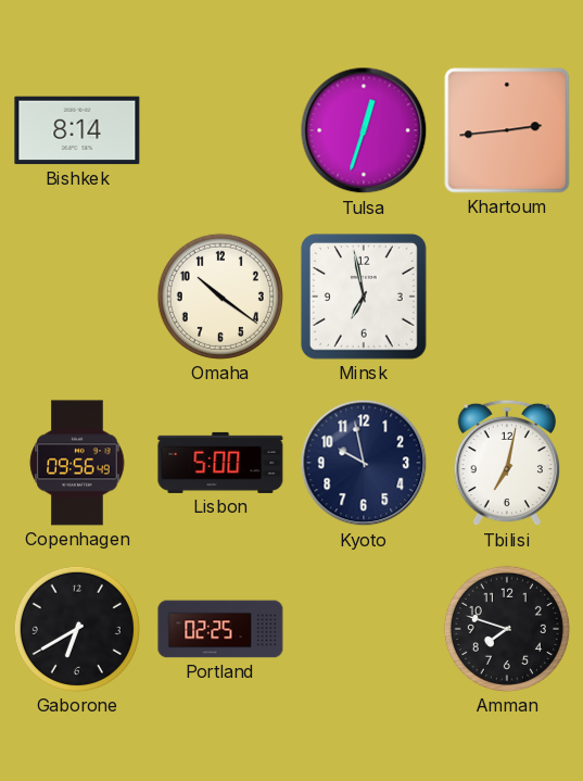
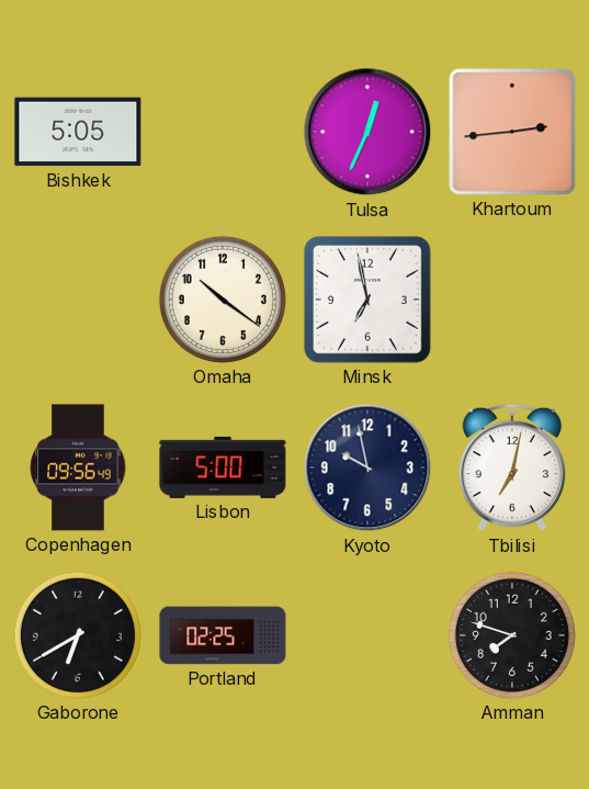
Bishkek: 8:14 -> 5:05 (78, 132)
Tulsa: 12:33 -> 12:34 (367, 132)
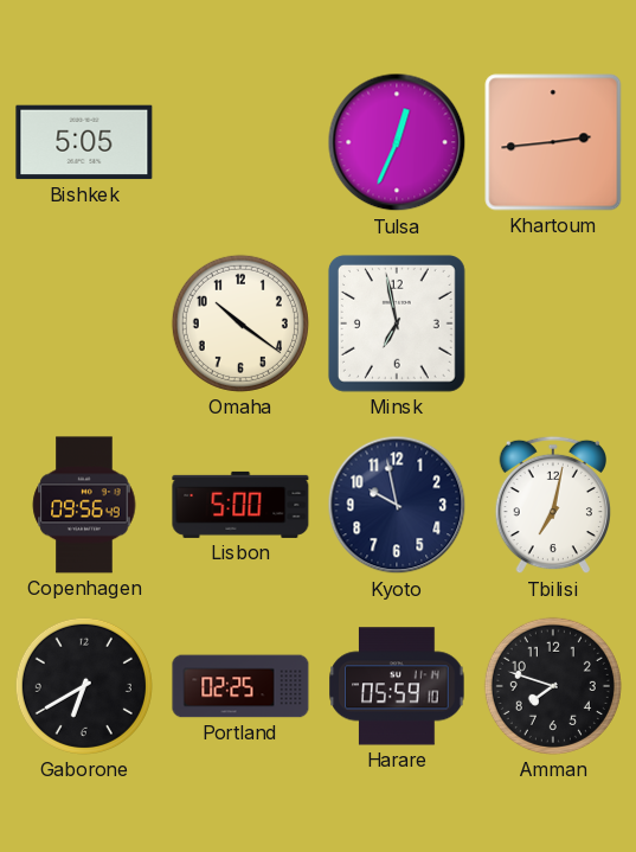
Harare: none -> 05:59 (397, 686)
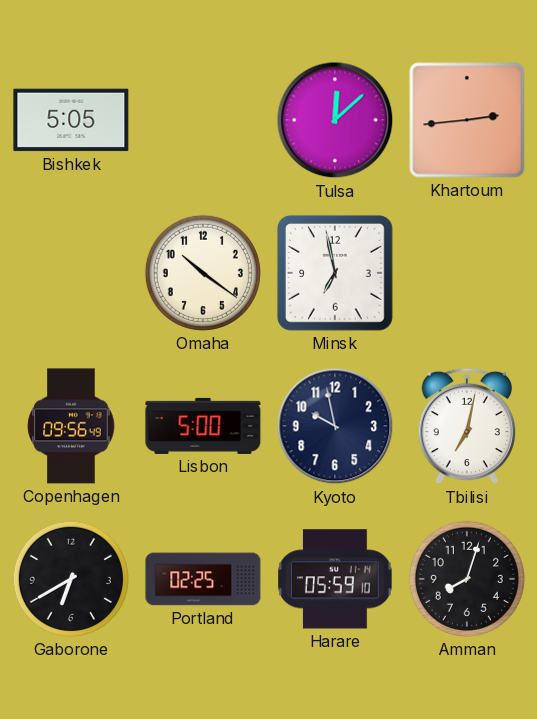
Tulsa: 12:34 -> 12:08 (335, 120)
Amman: 7:48 -> 8:03 (467, 579)
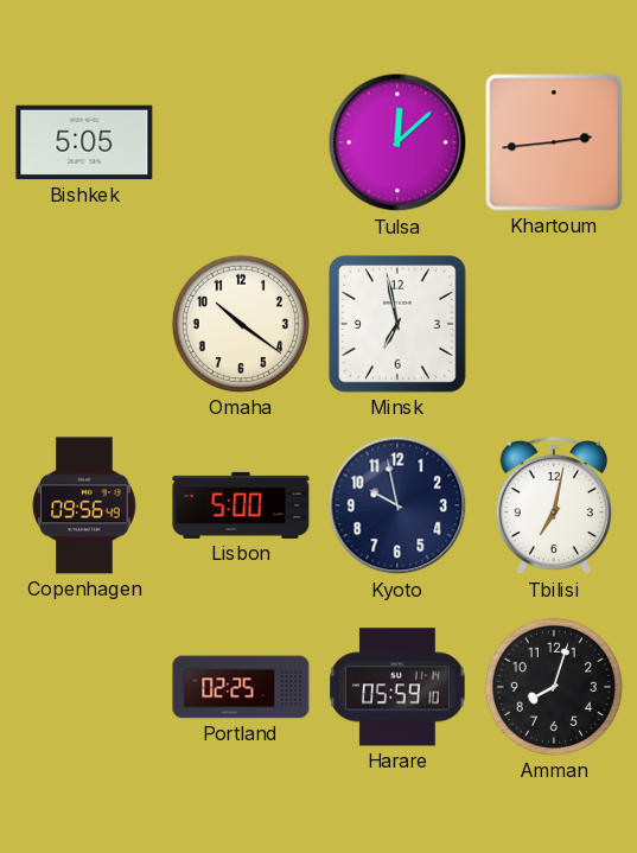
Gaborone: 6:40 -> none (71, 579)
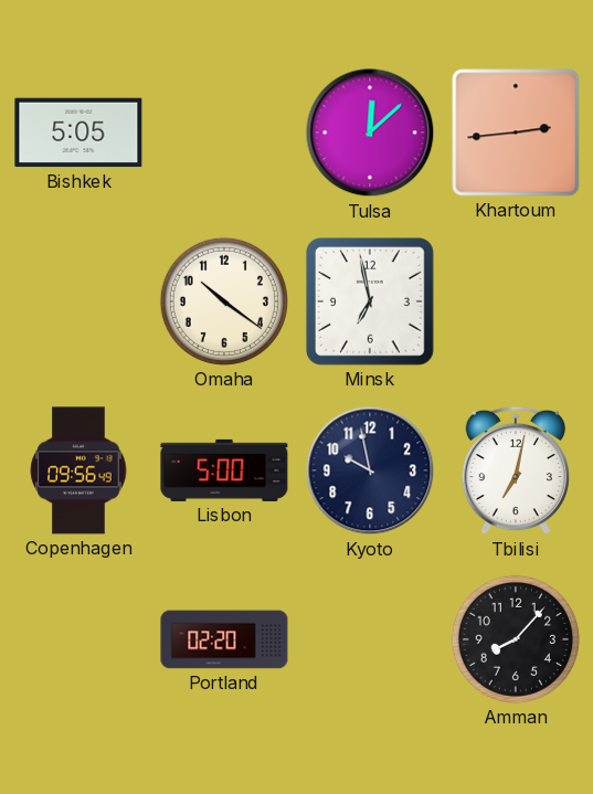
Portland: 02:25 -> 02:20 (224, 639)
Harare: 05:59 -> none (397, 687)
Amman: 8:03 -> 8:07 (516, 639)
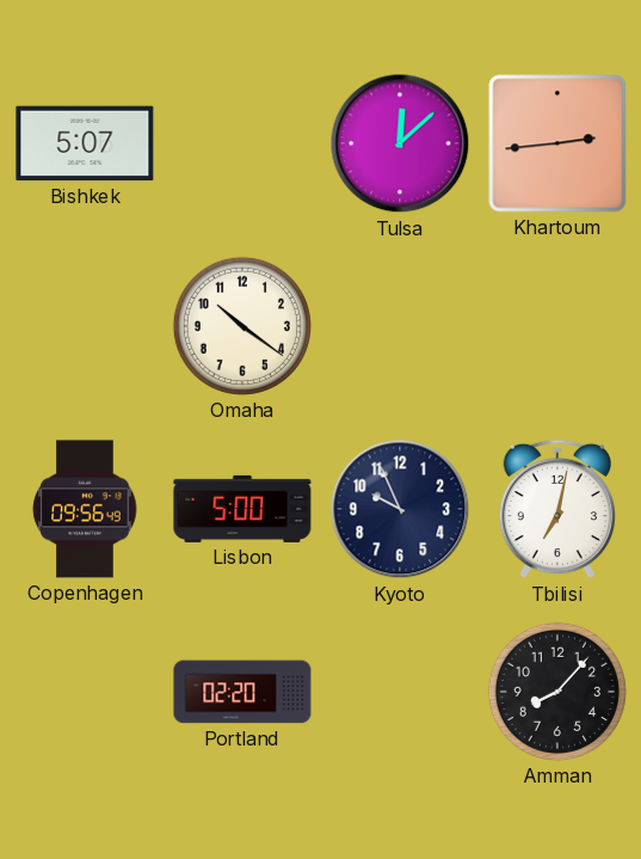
Bishkek: 5:05 -> 5:07 (85, 143)
Minsk: 6:58 -> none (370, 301)
Kyoto: 9:58 -> 9:56 (400, 509)
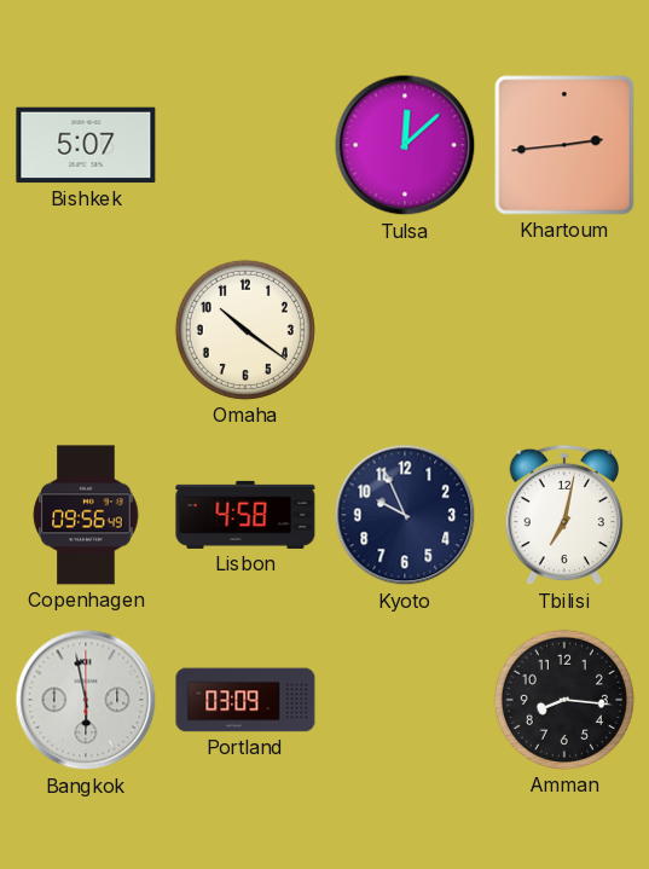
Lisbon: 5:00 -> 4:58 (245, 515)
Bangkok: none -> 5:58 (86, 700)
Portland: 02:20 -> 03:09 (245, 700)
Amman: 8:07 -> 8:16 (564, 700)
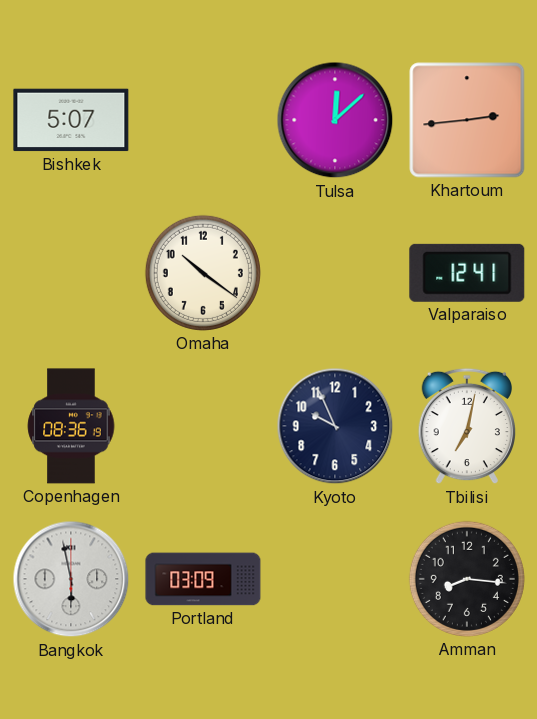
Valparaiso: none -> 12:41 (467, 273)
Copenhagen: 09:56 -> 08:36 (71, 426)
Lisbon: 4:58 -> none (245, 515)
